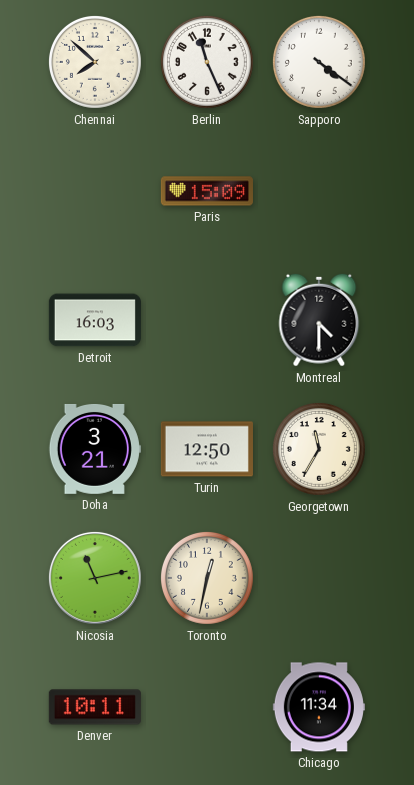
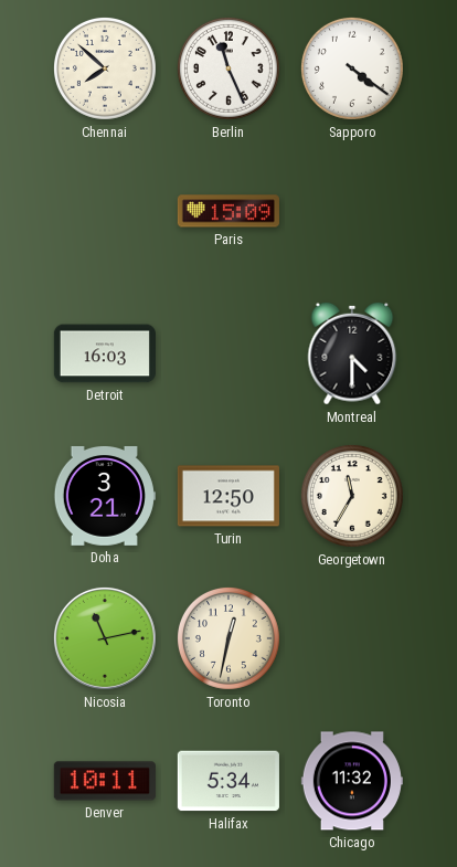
Halifax: none -> 5:34 (228, 781)
Chicago: 11:34 -> 11:32 (352, 781)
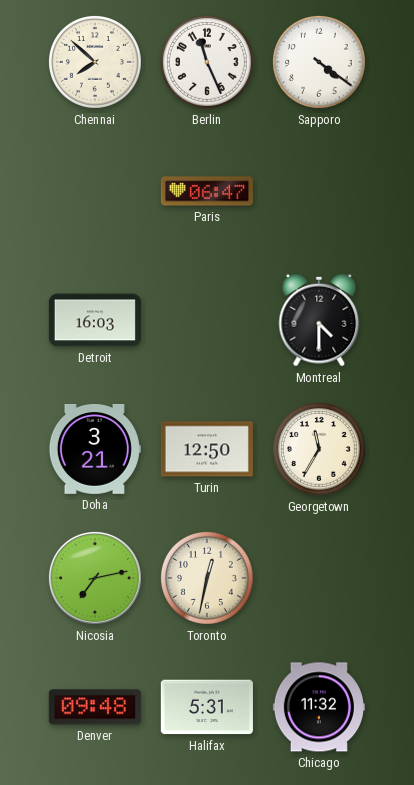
Paris: 15:09 -> 06:47 (207, 191)
Nicosia: 11:13 -> 7:13 (95, 578)
Denver: 10:11 -> 09:48 (95, 707)
Halifax: 5:34 -> 5:31 (207, 707)
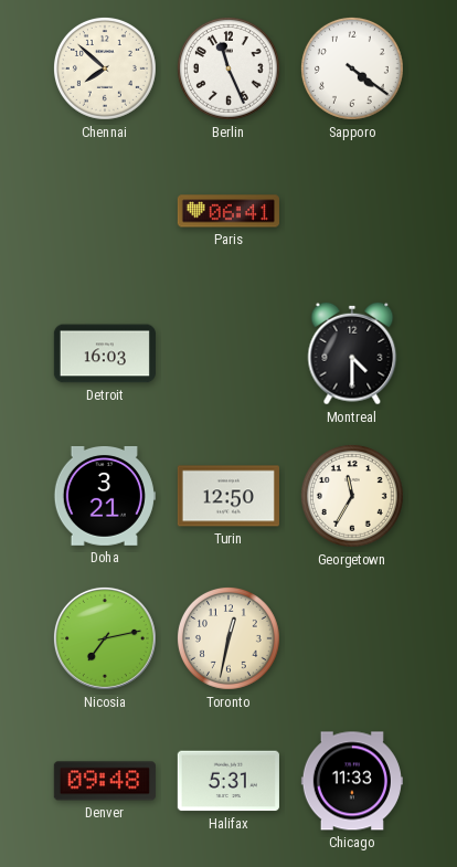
Paris: 06:47 -> 06:41 (228, 211)
Chicago: 11:32 -> 11:33 (352, 781)
